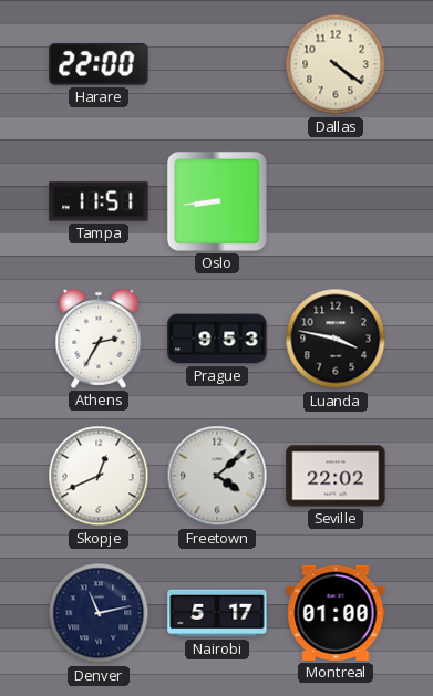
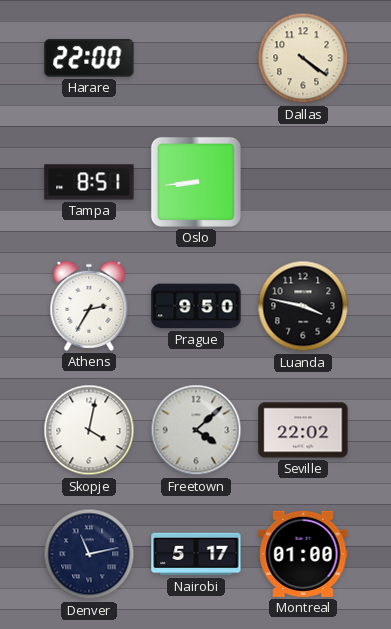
Tampa: 11:51 -> 8:51 (89, 182)
Prague: 9:53 -> 9:50 (196, 306)
Skopje: 12:41 -> 4:02 (89, 430)
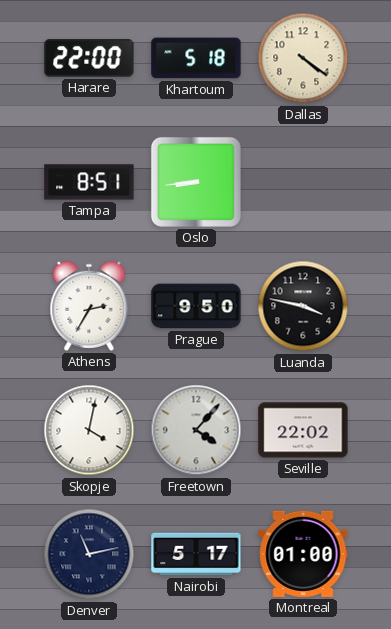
Khartoum: none -> 5:18 (196, 58)
Freetown: 4:08 -> 4:07 (196, 430)
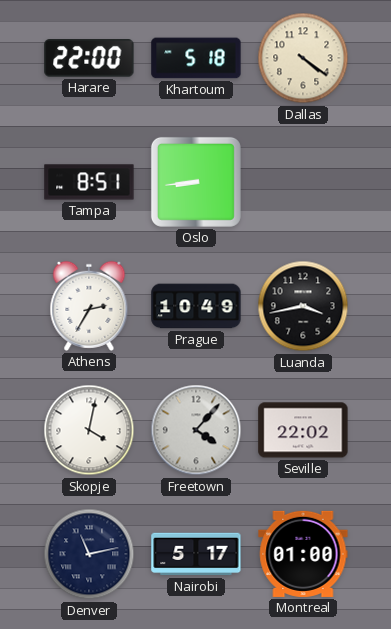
Prague: 9:50 -> 10:49 (196, 306)
Luanda: 3:47 -> 3:43 (303, 306)
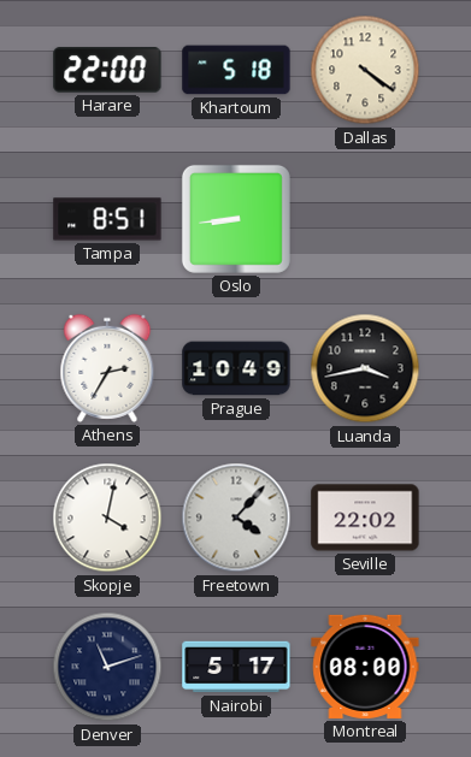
Denver: 11:13 -> 11:12 (107, 667)
Montreal: 01:00 -> 08:00 (365, 667)
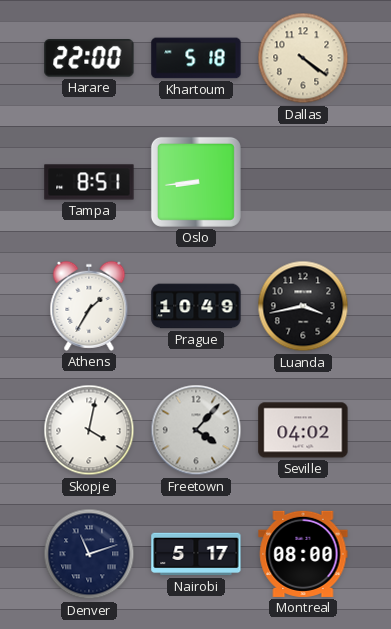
Athens: 2:35 -> 1:35 (89, 306)
Seville: 22:02 -> 04:02 (303, 430)
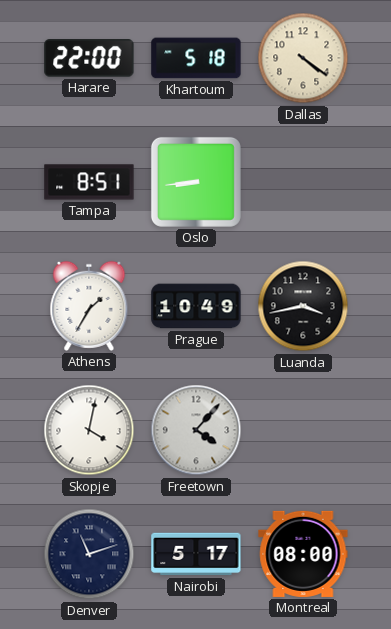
Seville: 04:02 -> none (303, 430)
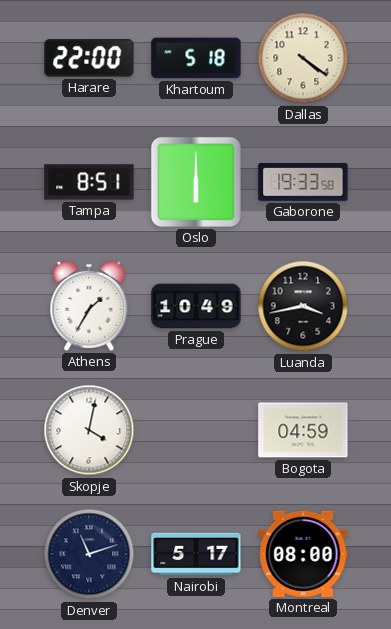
Oslo: 8:44 -> 6:00 (196, 182)
Gaborone: none -> 19:33 (303, 183)
Freetown: 4:07 -> none (196, 430)
Bogota: none -> 04:59 (303, 430)
